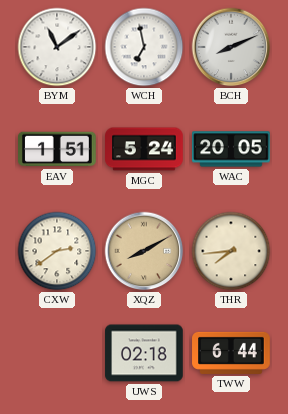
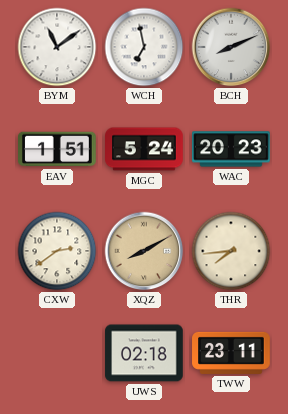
WAC: 20:05 -> 20:23 (231, 149)
TWW: 6:44 -> 23:11 (231, 353)
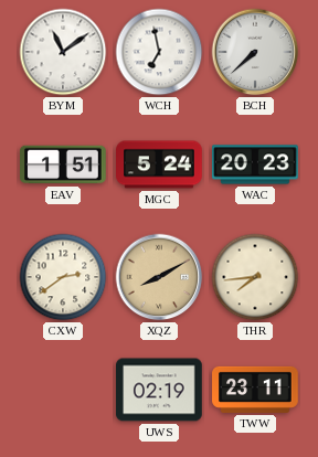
BCH: 8:11 -> 7:38 (255, 52)
UWS: 02:18 -> 02:19 (159, 390)
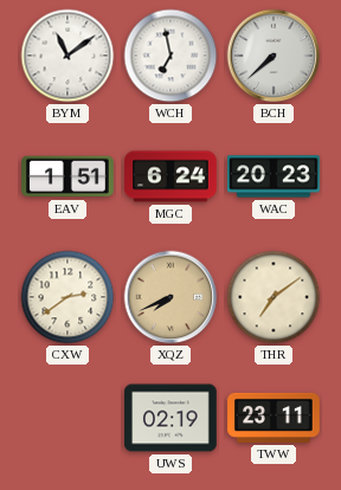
MGC: 5:24 -> 6:24 (170, 176)
XQZ: 8:10 -> 7:41 (170, 297)
THR: 7:44 -> 7:09 (274, 297)
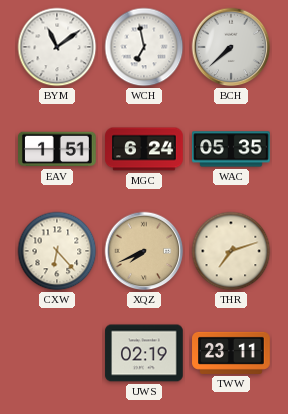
WAC: 20:23 -> 05:35 (231, 149)
CXW: 2:39 -> 6:23 (57, 251)
THR: 7:09 -> 7:12 (231, 251)
